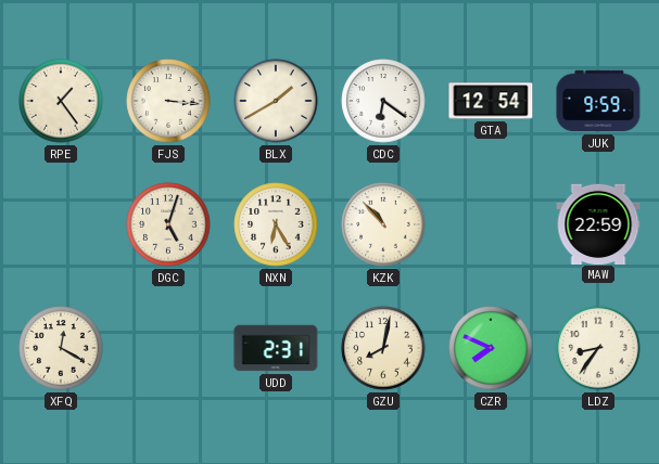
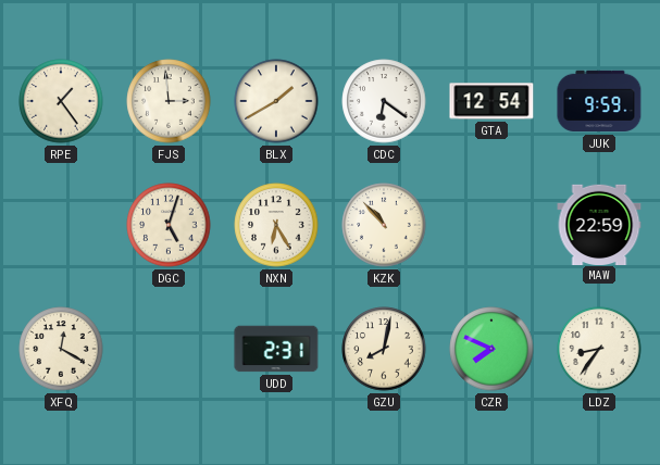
FJS: 3:16 -> 2:59 (169, 101)
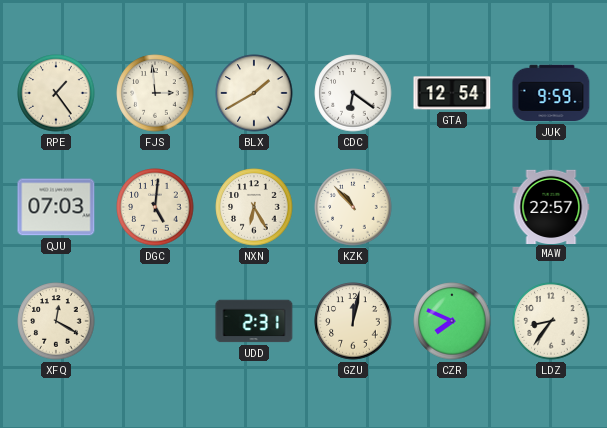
QJU: none -> 07:03 (56, 207)
DGC: 5:03 -> 5:01 (155, 207)
MAW: 22:59 -> 22:57 (551, 206)
GZU: 8:02 -> 12:02 (353, 321)
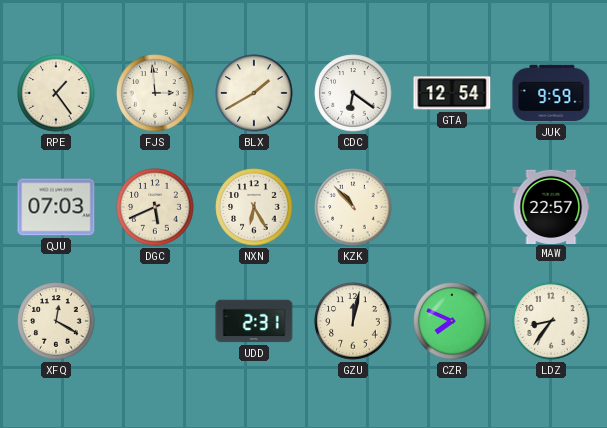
DGC: 5:01 -> 5:41 (155, 207)
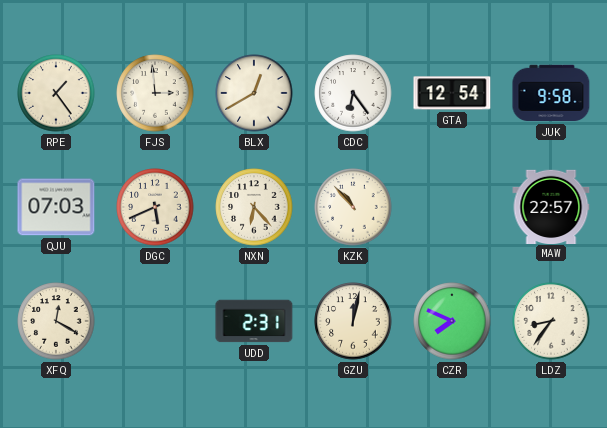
BLX: 1:40 -> 12:40 (254, 93)
CDC: 6:21 -> 6:24 (353, 93)
JUK: 9:59 -> 9:58 (551, 93)
NXN: 6:25 -> 6:23 (254, 207)
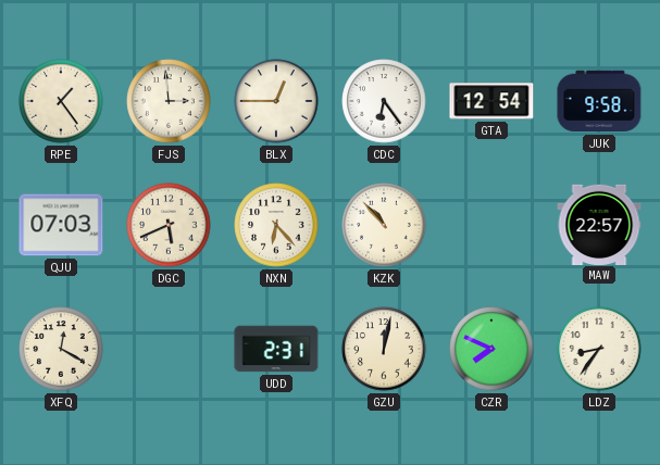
BLX: 12:40 -> 12:45 (276, 101)
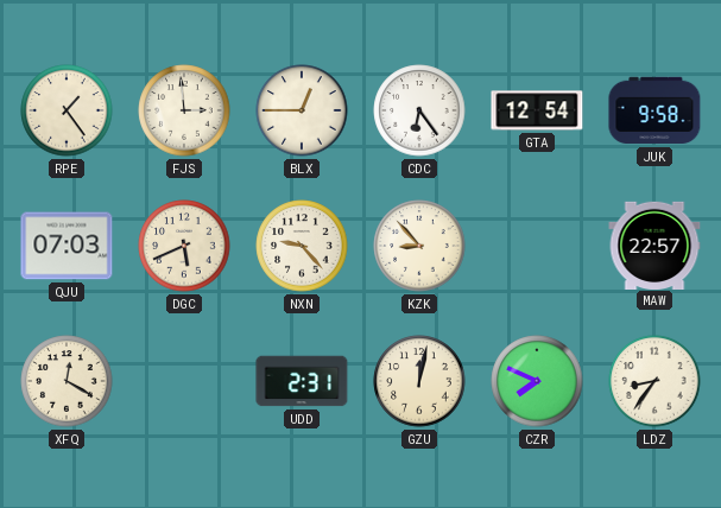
NXN: 6:23 -> 9:23 (302, 246)
KZK: 10:53 -> 8:53 (419, 246)
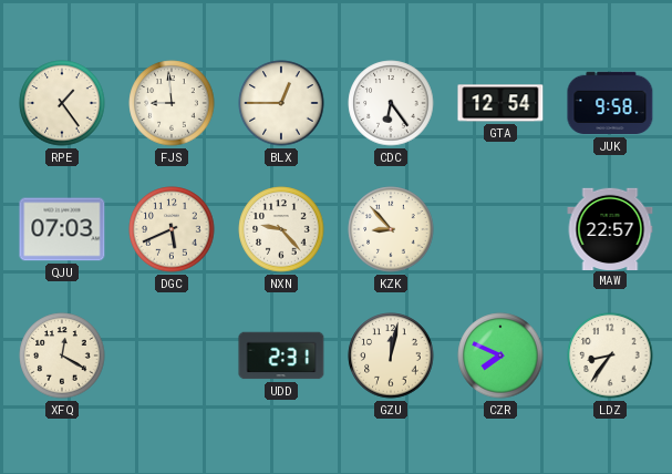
FJS: 2:59 -> 8:59 (172, 103)
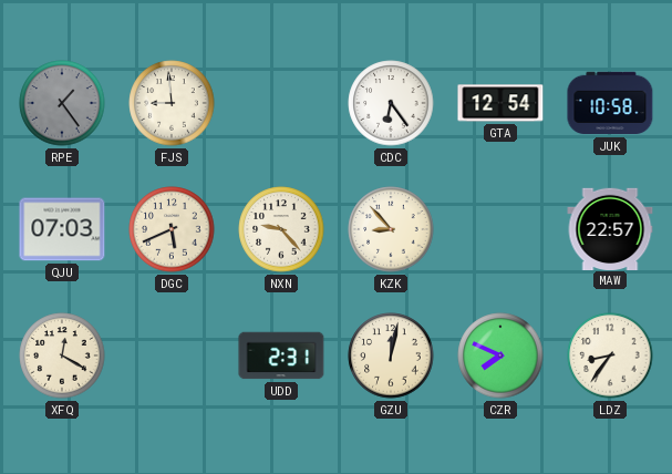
RPE dial: cream -> grey (62, 103)
BLX: 12:45 -> none (281, 103)
JUK: 9:58 -> 10:58 (610, 103)
